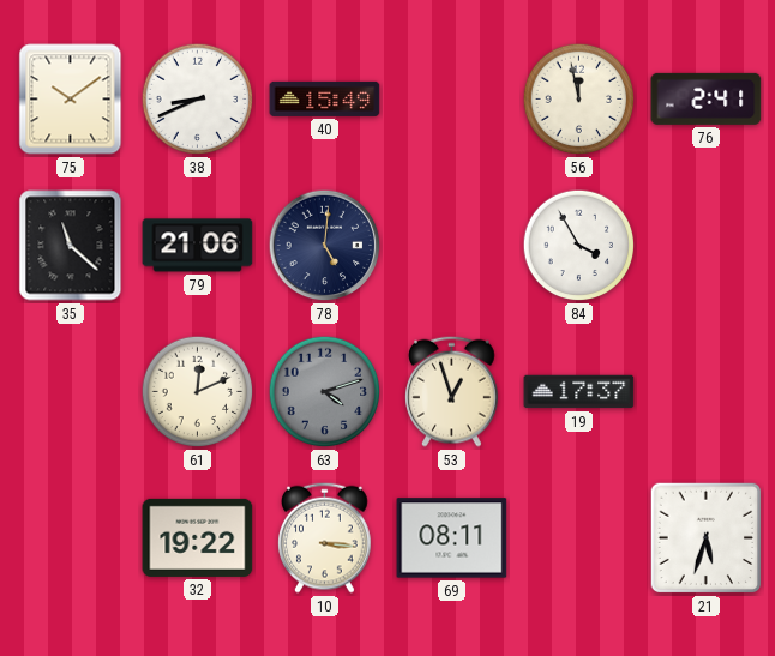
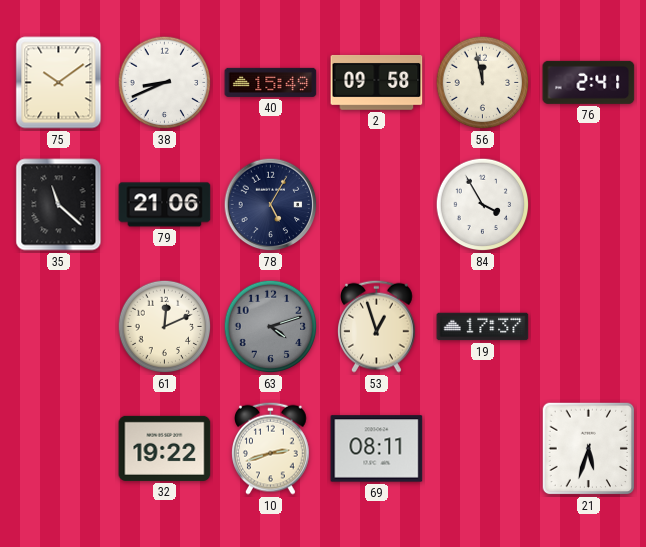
2: none -> 09:58 (377, 83)
78: 5:01 -> 5:05 (271, 205)
10: 3:16 -> 2:42 (271, 448)
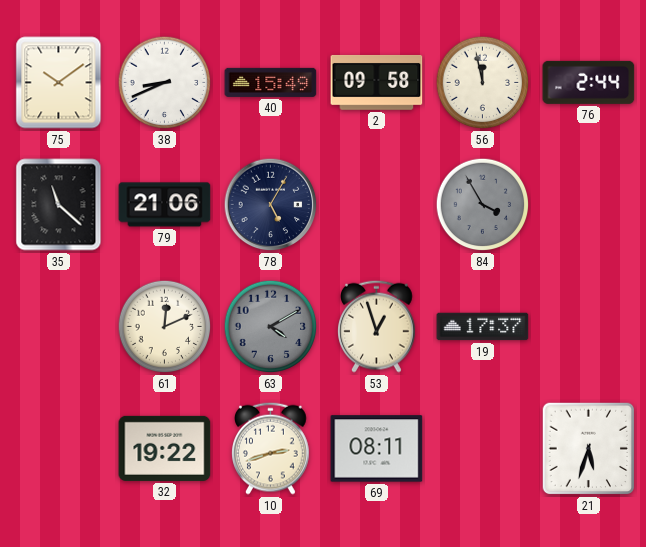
76: 2:41 -> 2:44 (589, 82)
84 dial: white -> grey (483, 205)
63: 4:12 -> 4:10 (271, 327)
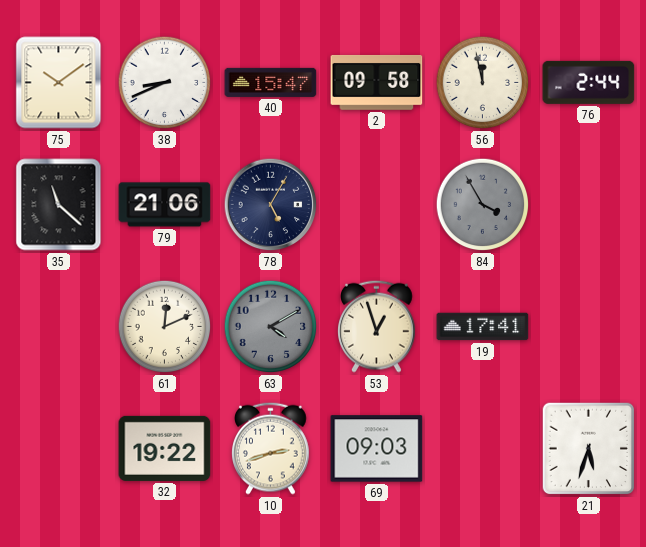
40: 15:49 -> 15:47 (271, 82)
19: 17:37 -> 17:41 (483, 327)
69: 08:11 -> 09:03 (377, 449)
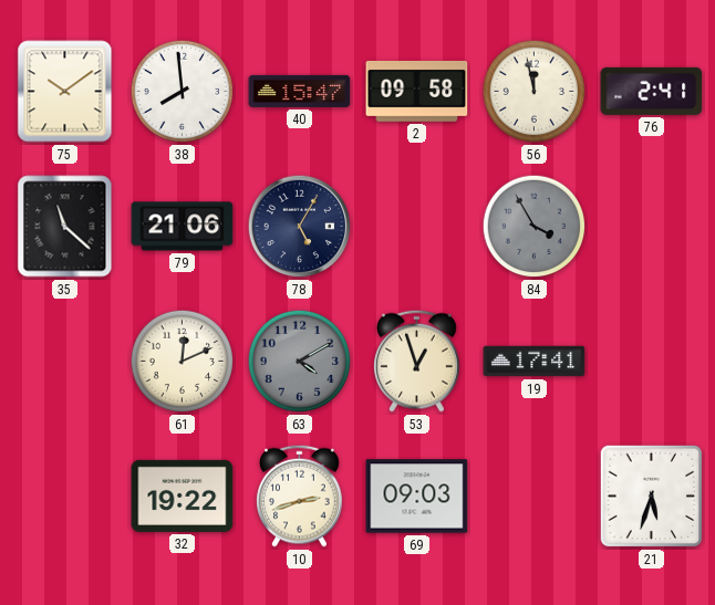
38: 8:41 -> 7:59 (183, 92)
76: 2:44 -> 2:41 (652, 91)
